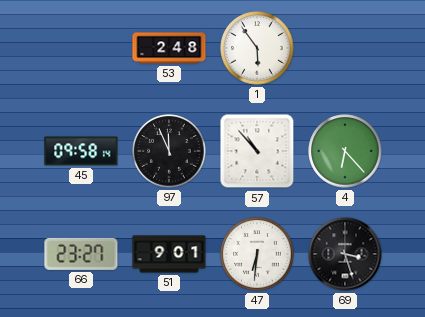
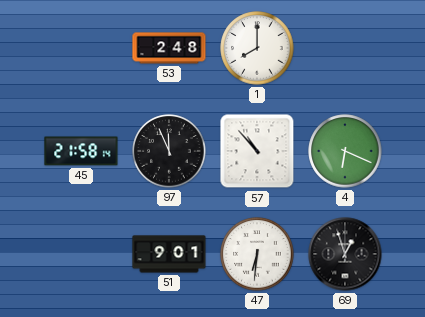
1: 5:54 -> 8:00 (257, 48)
45: 09:58 -> 21:58 (81, 151)
4: 6:23 -> 6:19 (345, 151)
66: 23:27 -> none (81, 254)
69: 3:27 -> 12:57 (345, 254)
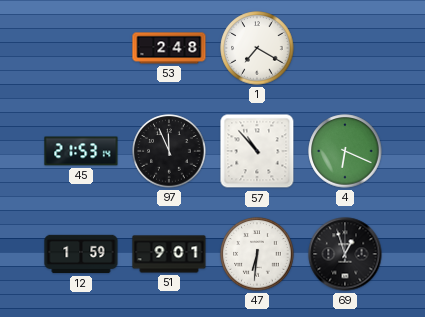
1: 8:00 -> 7:20 (257, 48)
45: 21:58 -> 21:53 (81, 151)
12: none -> 1:59 (81, 254)
